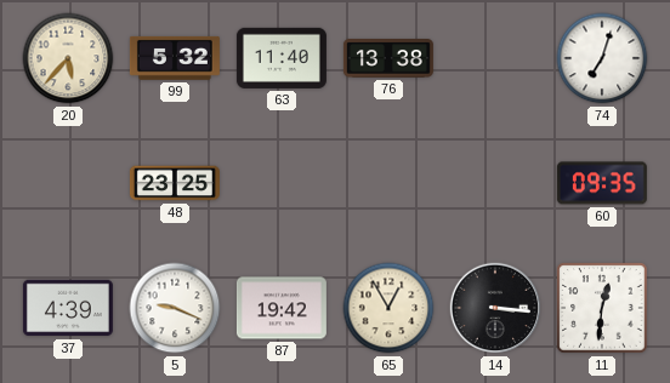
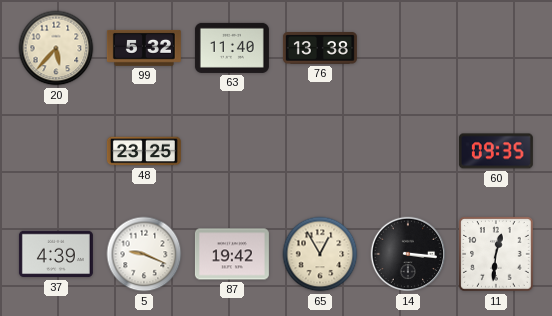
74: 7:03 -> none (602, 58)
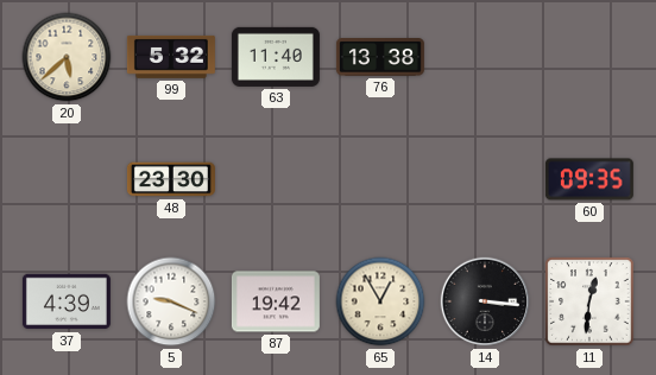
20: 5:37 -> 5:38 (67, 57)
48: 23:25 -> 23:30 (171, 179)
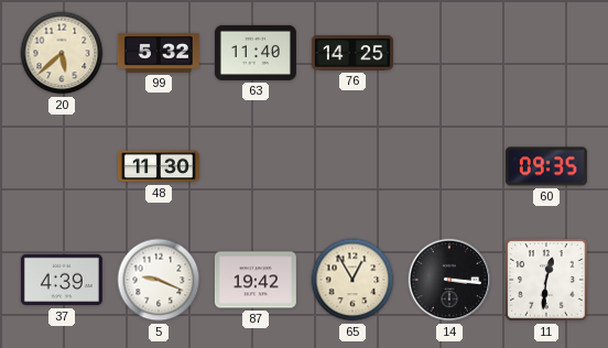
76: 13:38 -> 14:25 (352, 54)
48: 23:30 -> 11:30 (159, 166)
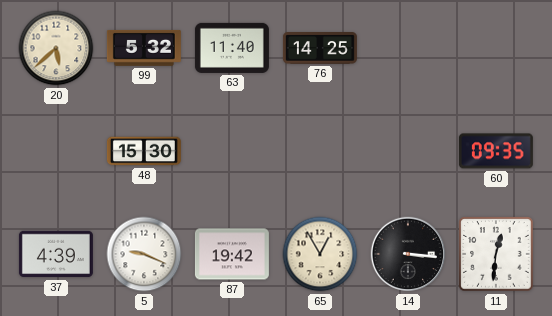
48: 11:30 -> 15:30 (144, 151)
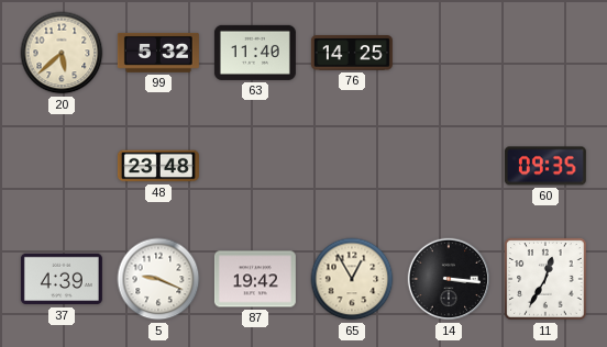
48: 15:30 -> 23:48 (158, 166)
11: 12:31 -> 12:35 (545, 279)
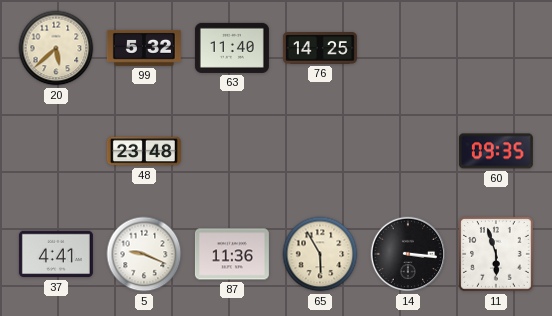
37: 4:39 -> 4:41 (56, 254)
87: 19:42 -> 11:36 (232, 254)
65: 12:55 -> 5:55 (320, 254)
11: 12:35 -> 5:57 (496, 254)
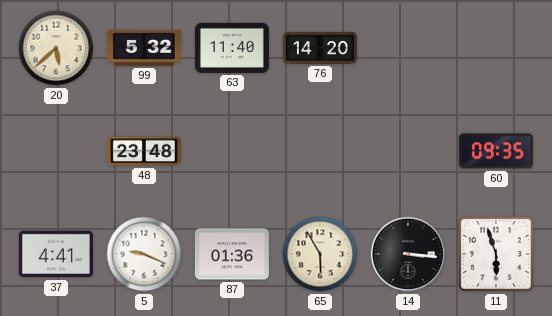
76: 14:25 -> 14:20 (320, 49)
87: 11:36 -> 01:36 (232, 254)
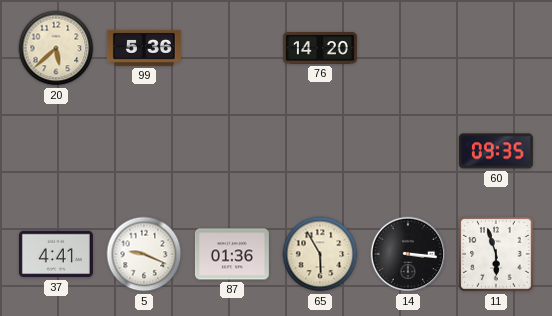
99: 5:32 -> 5:36 (144, 48)
63: 11:40 -> none (232, 48)
48: 23:48 -> none (144, 151)
